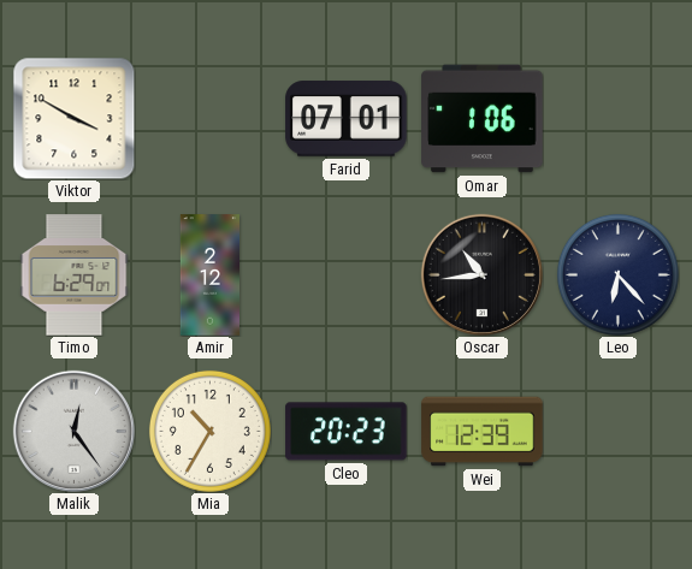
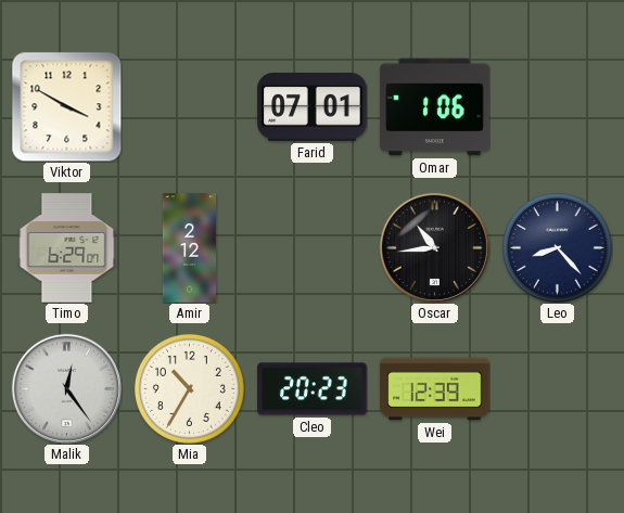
Leo: 6:23 -> 8:23 (557, 247)
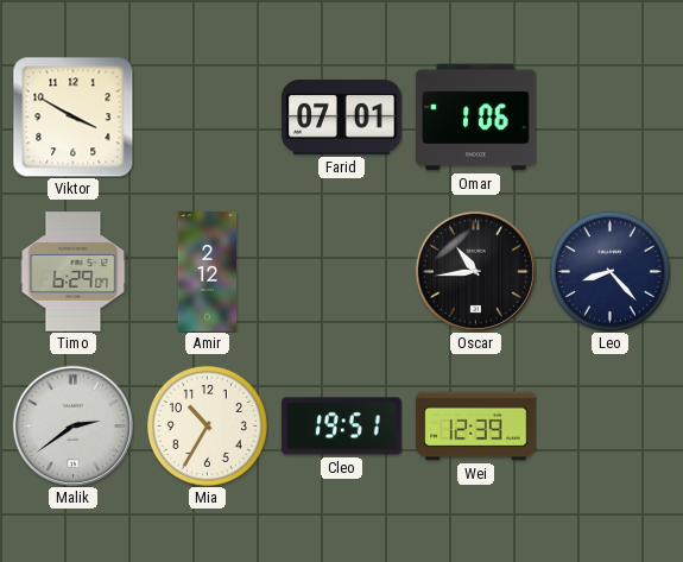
Malik: 12:24 -> 2:39 (72, 425)
Cleo: 20:23 -> 19:51 (342, 427)
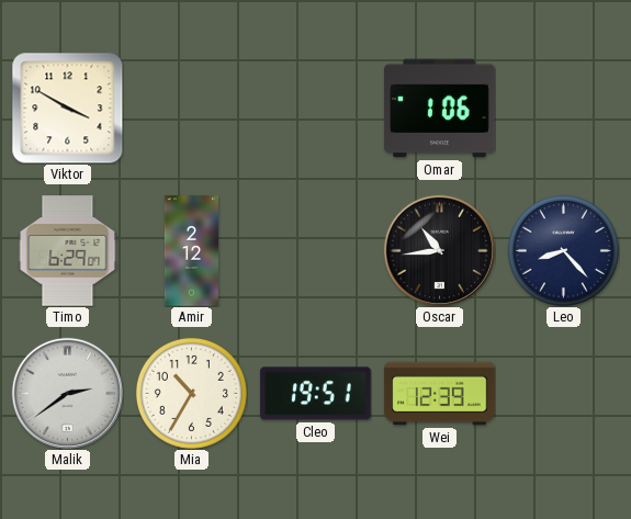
Farid: 07:01 -> none (342, 118)
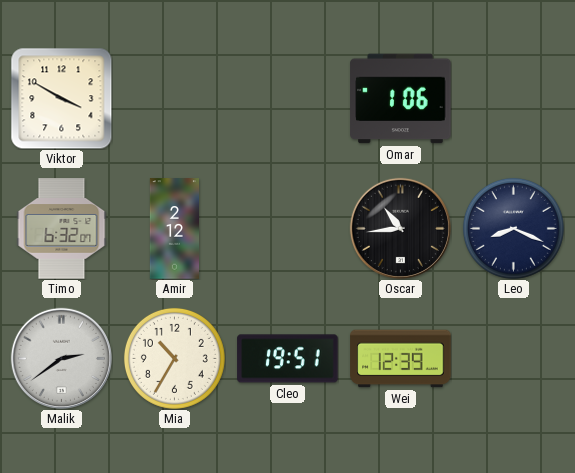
Timo: 6:29 -> 6:32 (62, 229)
Leo: 8:23 -> 8:19 (513, 228)
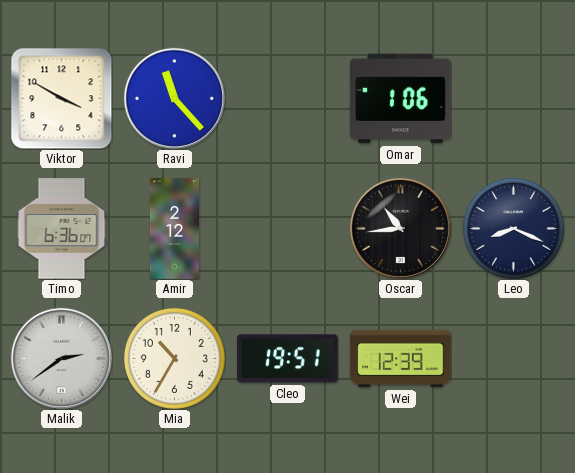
Ravi: none -> 11:23 (174, 98)
Timo: 6:32 -> 6:36 (62, 229)
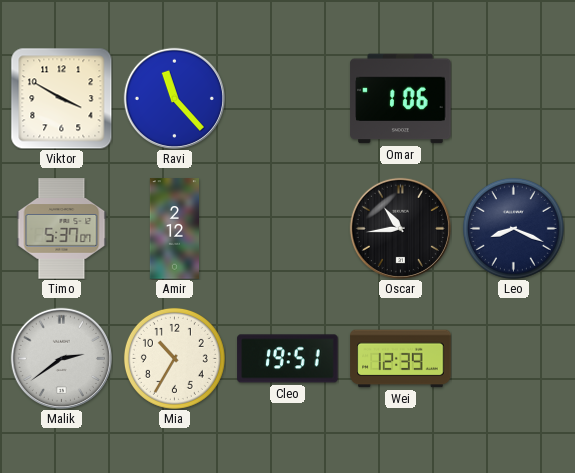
Timo: 6:36 -> 5:37 (62, 229)
